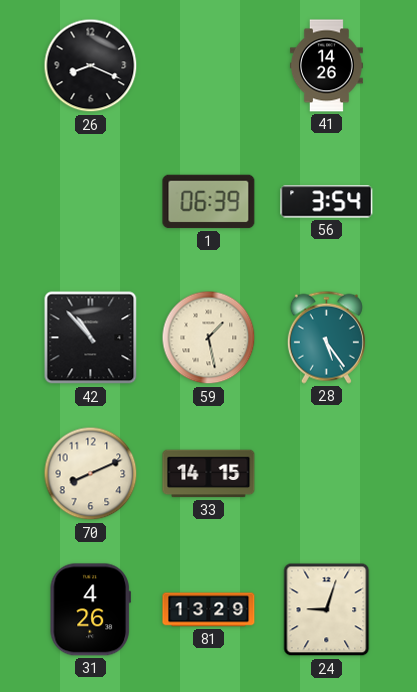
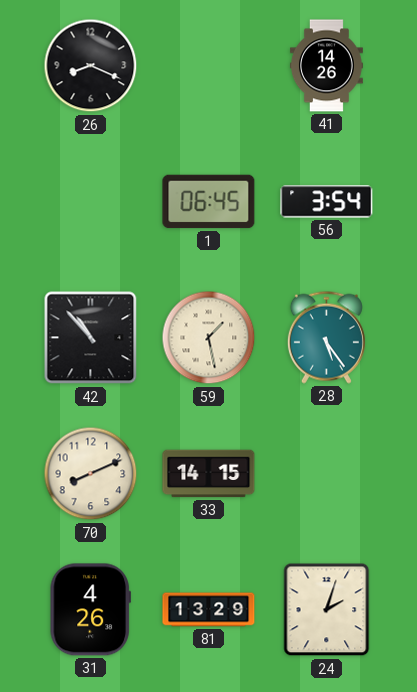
1: 06:39 -> 06:45 (209, 202)
24: 9:03 -> 2:03 (327, 610)
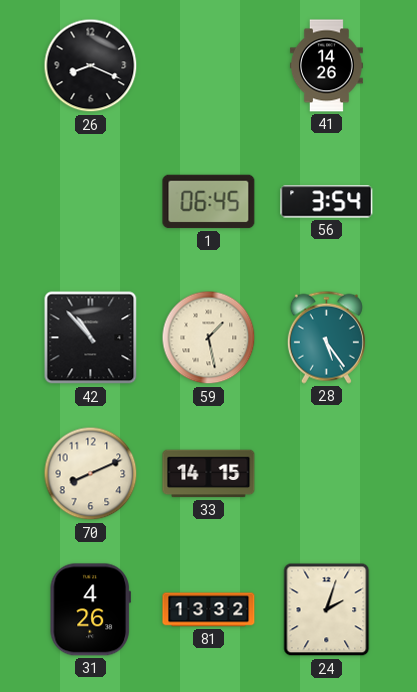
81: 13:29 -> 13:32 (209, 610)
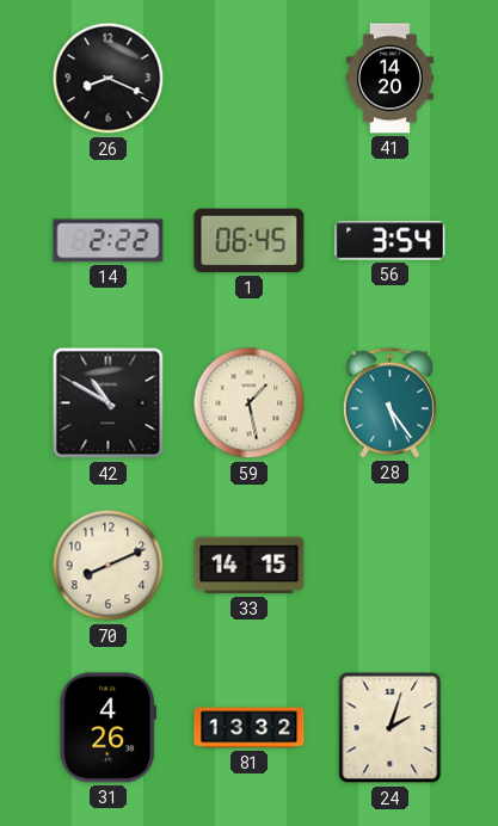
41: 14:26 -> 14:20 (389, 79)
14: none -> 2:22 (109, 241)
42: 10:53 -> 10:50 (109, 403)
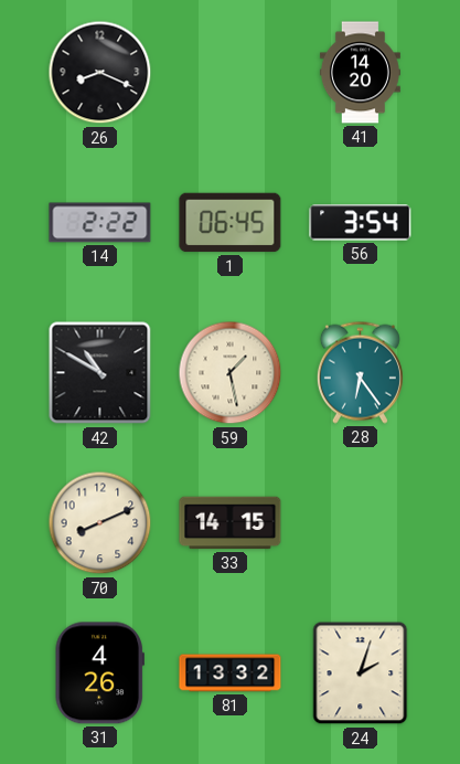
28: 5:24 -> 6:24 (360, 372)
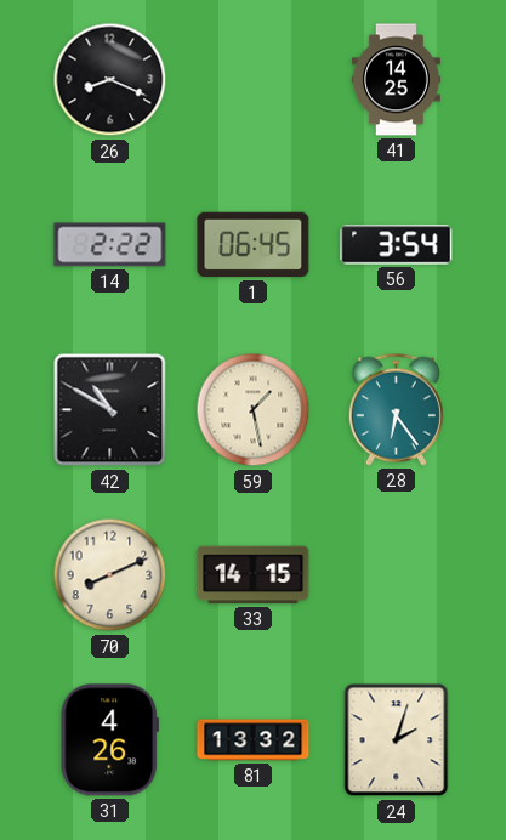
41: 14:20 -> 14:25 (396, 80)
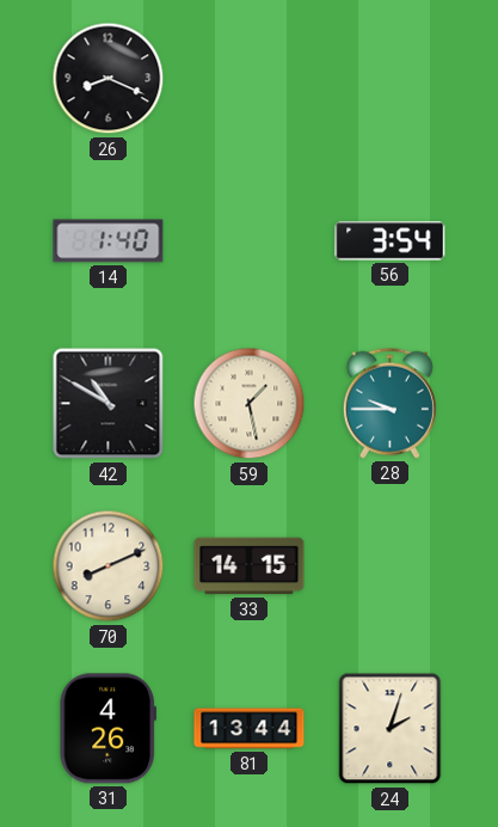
41: 14:25 -> none (396, 80)
14: 2:22 -> 1:40 (109, 241)
1: 06:45 -> none (254, 245)
28: 6:24 -> 9:45 (389, 403)
81: 13:32 -> 13:44 (250, 729)
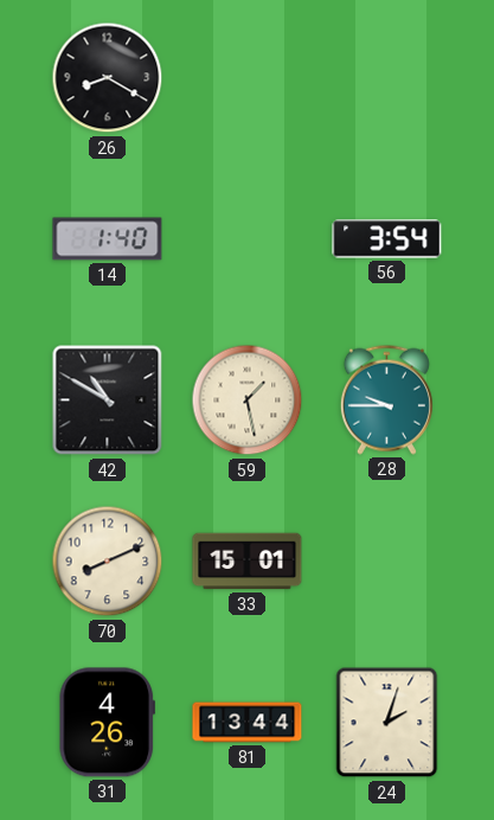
26: 8:19 -> 8:20 (108, 78)
33: 14:15 -> 15:01 (248, 562)
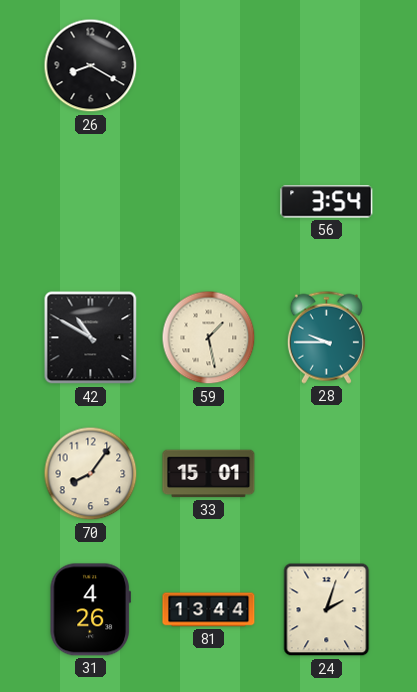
14: 1:40 -> none (108, 239)
70: 8:11 -> 8:06 (91, 474)
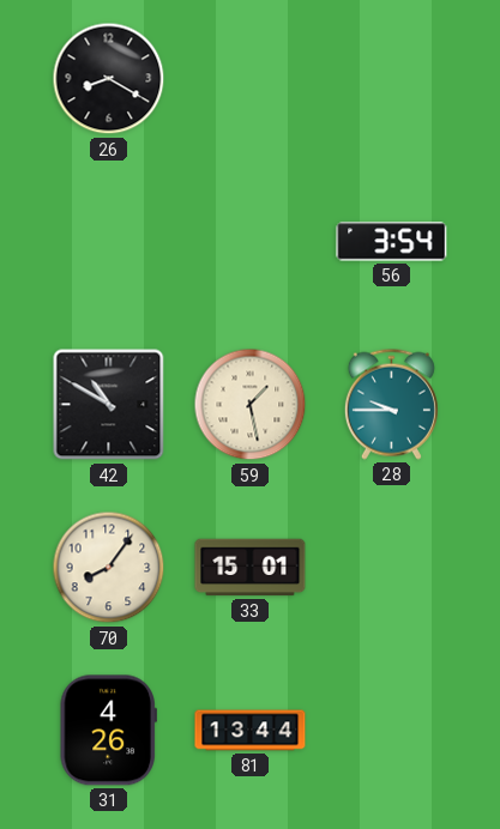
24: 2:03 -> none (327, 610)
